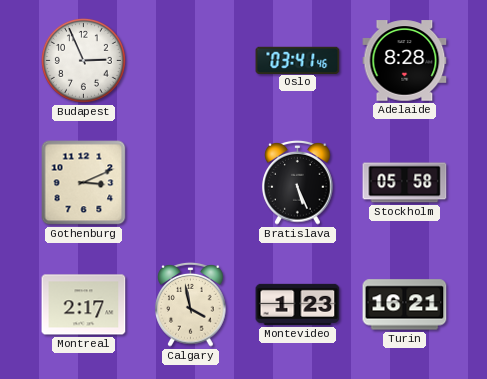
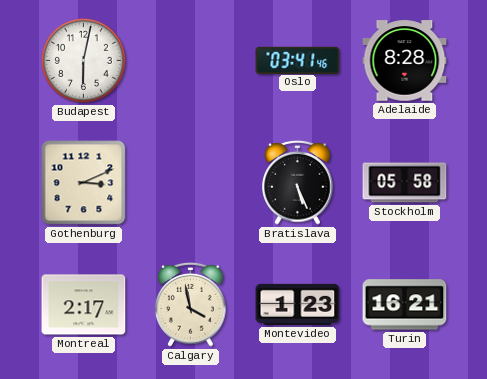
Budapest: 2:56 -> 6:02 (83, 60)
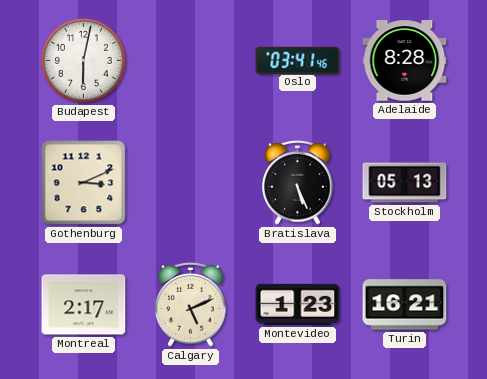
Stockholm: 05:58 -> 05:13 (405, 183)
Calgary: 3:58 -> 5:11 (191, 305)
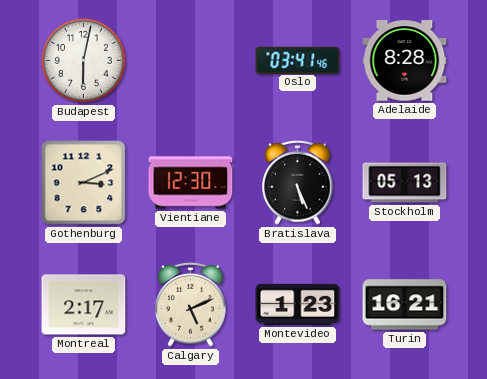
Vientiane: none -> 12:30 (191, 183)
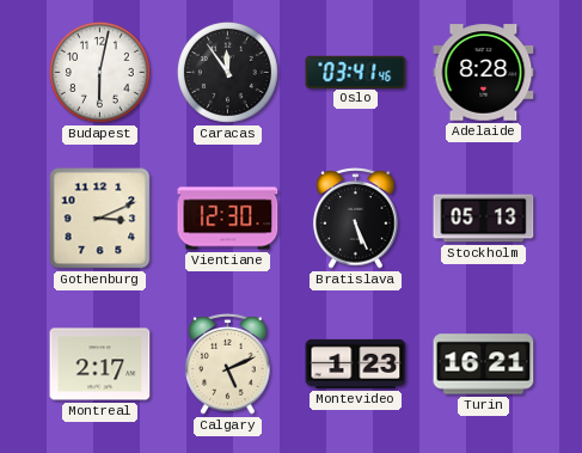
Caracas: none -> 11:54 (227, 72)
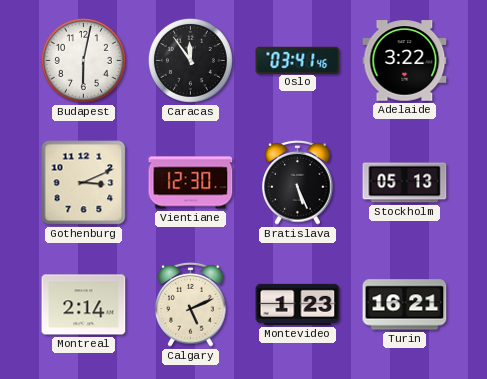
Adelaide: 8:28 -> 3:22 (405, 61)
Montreal: 2:17 -> 2:14 (84, 305)
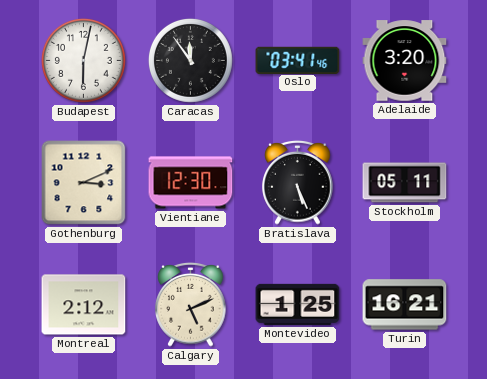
Adelaide: 3:22 -> 3:20 (405, 61)
Stockholm: 05:13 -> 05:11 (405, 183)
Montreal: 2:14 -> 2:12 (84, 305)
Montevideo: 1:23 -> 1:25 (298, 304)
